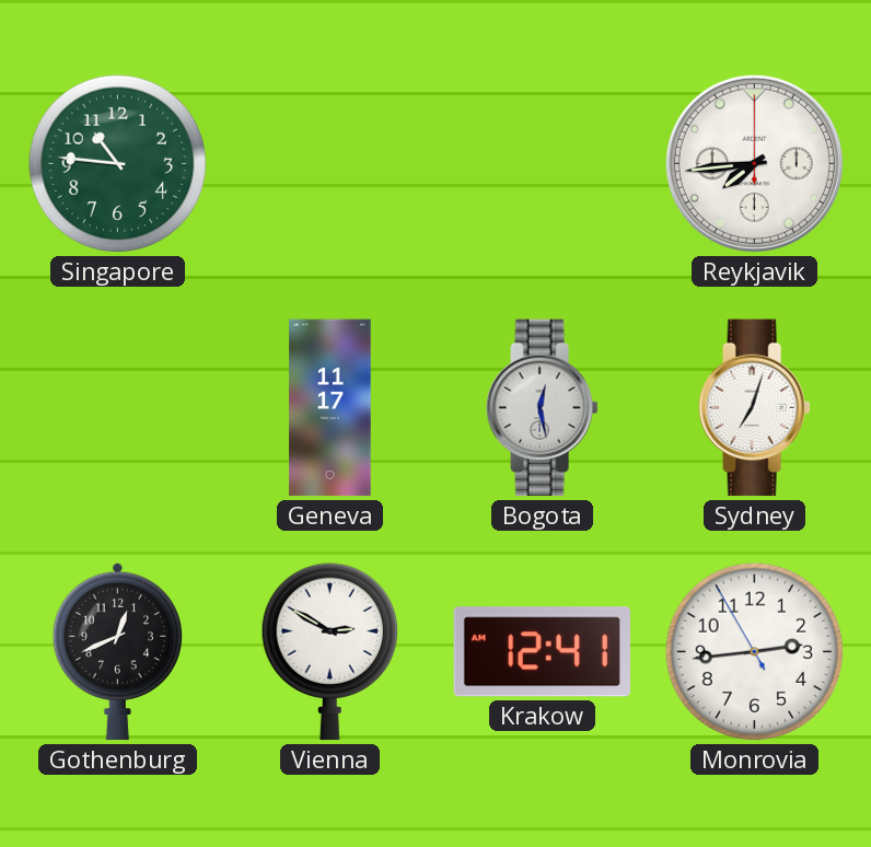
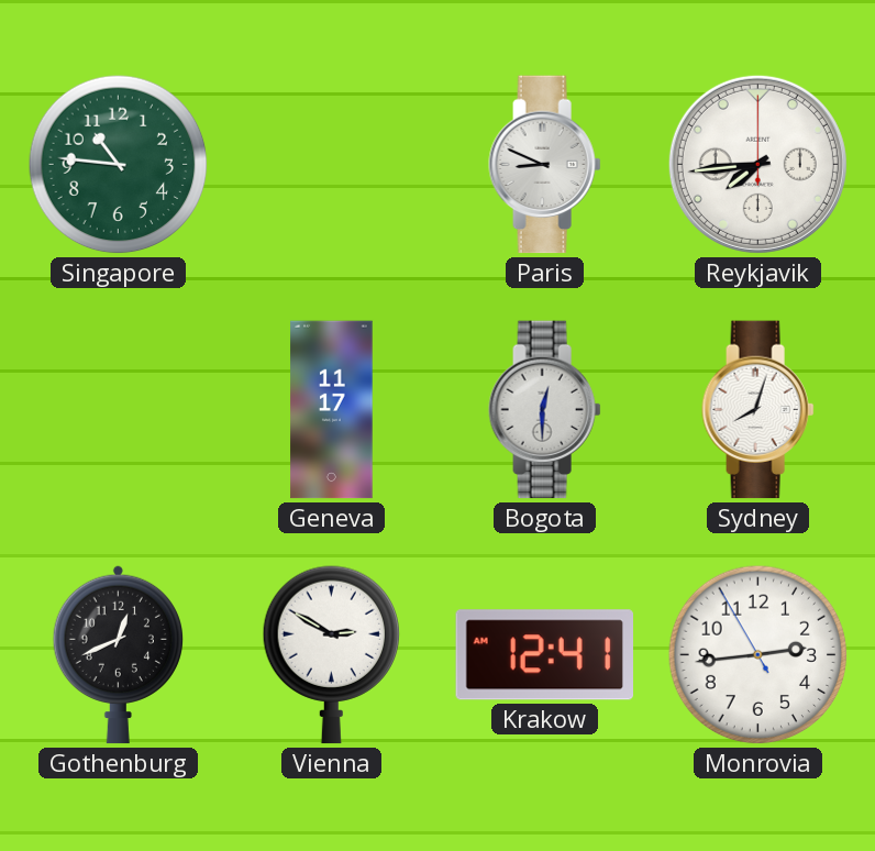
Paris: none -> 8:49 (545, 165)
Bogota: 12:28 -> 12:30 (545, 410)
Sydney: 7:03 -> 8:03 (758, 410)
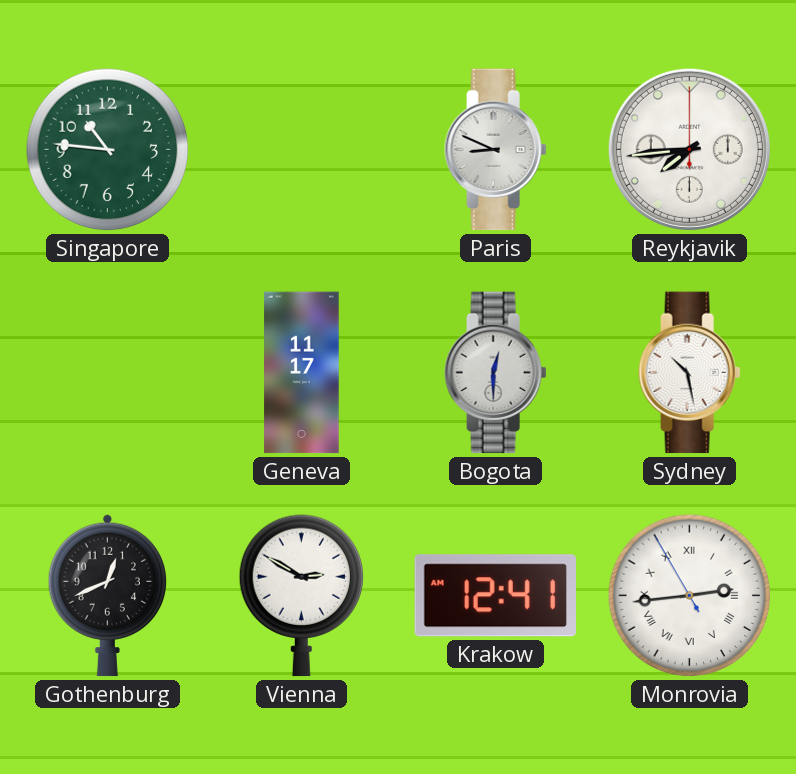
Sydney: 8:03 -> 10:28 (690, 373)
Monrovia numerals: Arabic -> Roman (690, 596)
